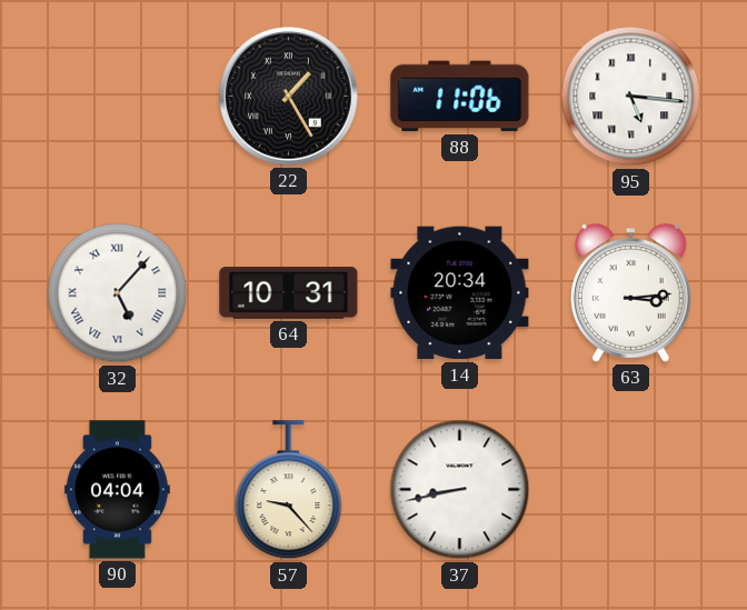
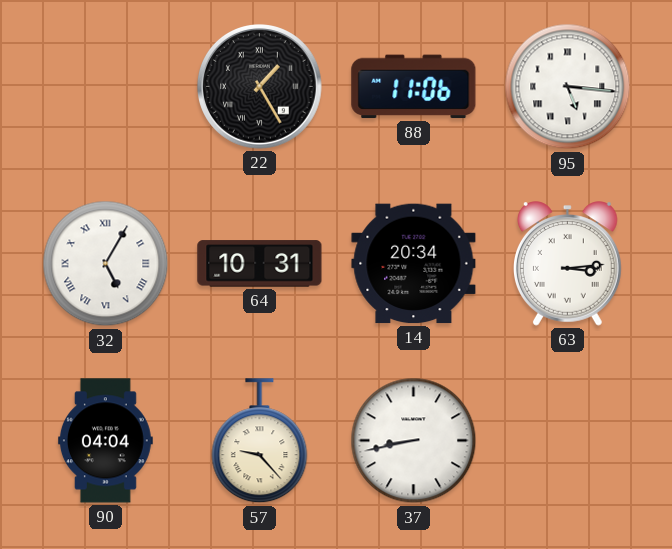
32: 5:07 -> 5:05 (106, 264)
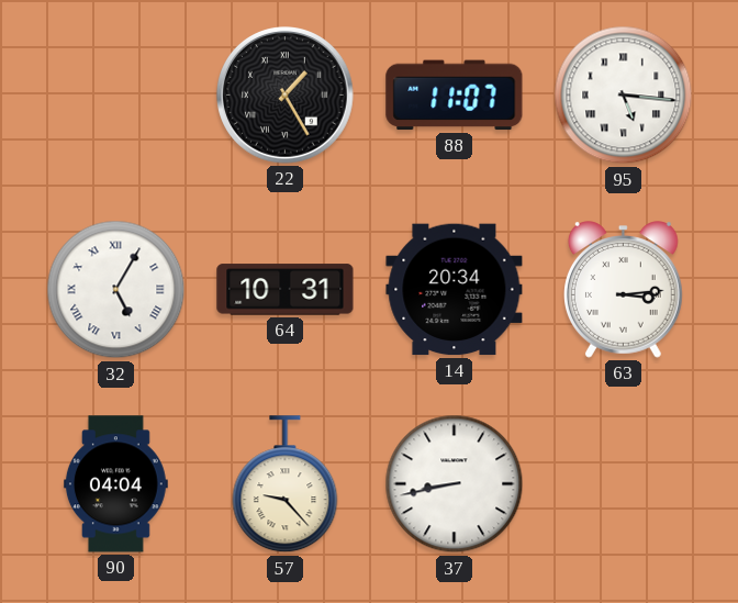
88: 11:06 -> 11:07 (455, 96)
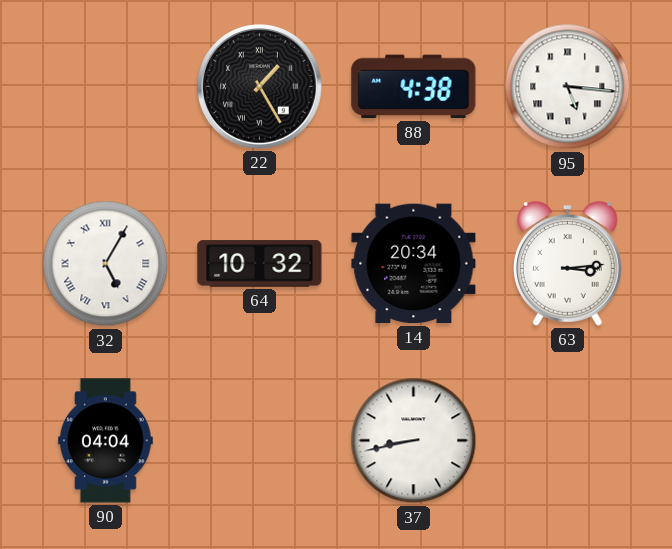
88: 11:07 -> 4:38 (414, 87)
64: 10:31 -> 10:32 (260, 264)
57: 9:23 -> none (286, 484)
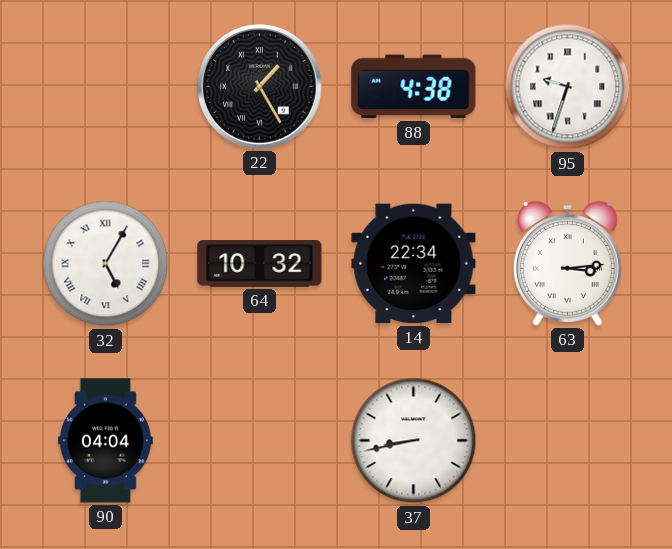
95: 5:16 -> 9:33 (568, 87)
14: 20:34 -> 22:34 (414, 264)
